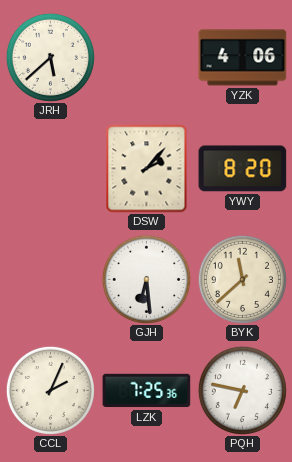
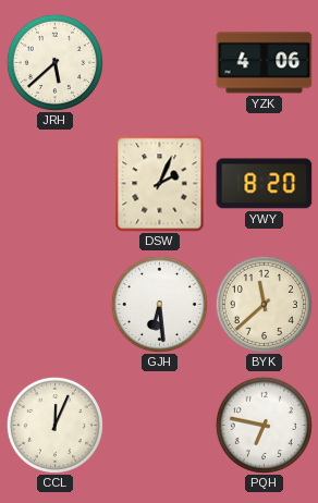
DSW: 2:07 -> 2:04 (160, 184)
CCL: 2:04 -> 12:04 (54, 425)
LZK: 7:25 -> none (147, 391)
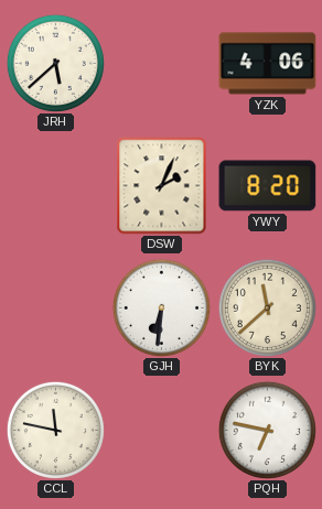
GJH: 6:29 -> 6:31 (161, 307)
CCL: 12:04 -> 11:47 (55, 430)
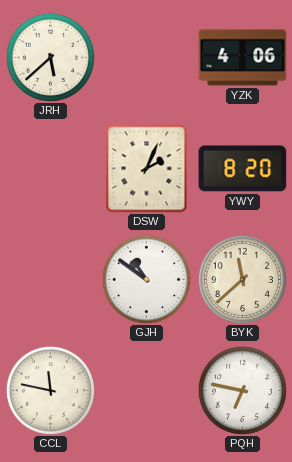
GJH: 6:31 -> 10:51 (146, 279)
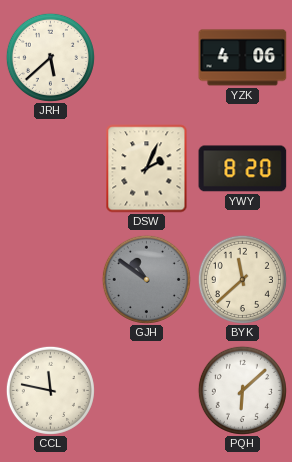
GJH dial: white -> grey (146, 279)
PQH: 6:47 -> 6:08 (242, 390)
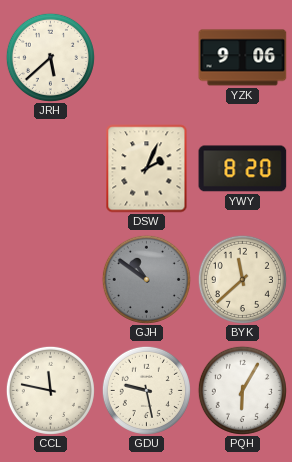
YZK: 4:06 -> 9:06 (243, 58)
GDU: none -> 9:28 (146, 390)
PQH: 6:08 -> 6:05 (242, 390)
